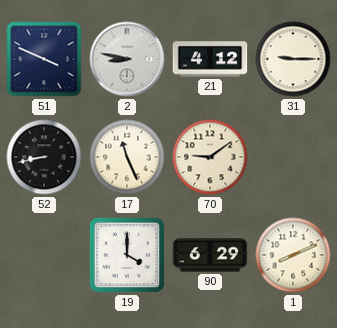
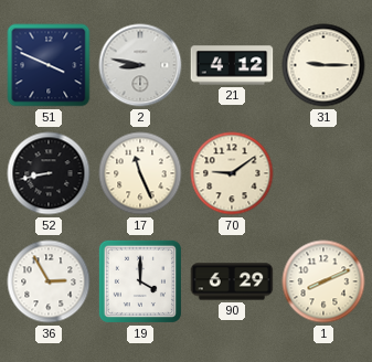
36: none -> 2:55 (49, 281)
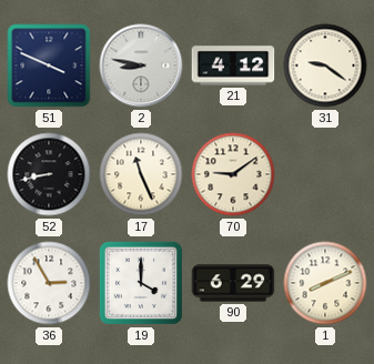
31: 9:15 -> 9:21 (325, 65)
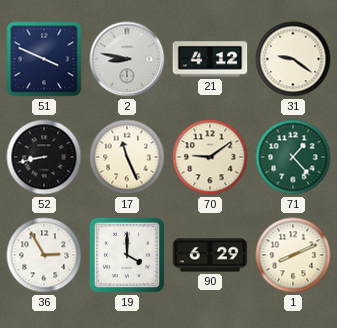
71: none -> 1:23 (293, 157)
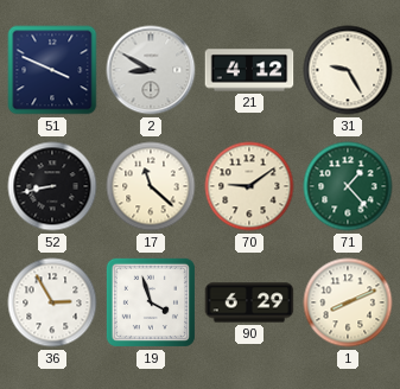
2: 8:47 -> 8:50 (151, 70)
31: 9:21 -> 9:25 (348, 70)
17: 11:26 -> 11:22 (151, 186)
19: 4:00 -> 3:57 (151, 302)
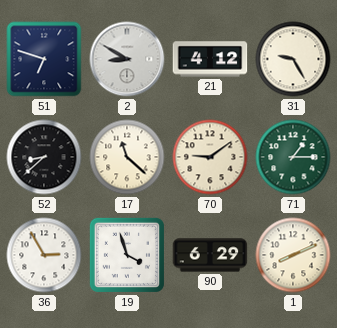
51: 3:49 -> 6:48 (44, 59)
52: 8:43 -> 8:38 (44, 157)
71: 1:23 -> 1:15 (293, 157)
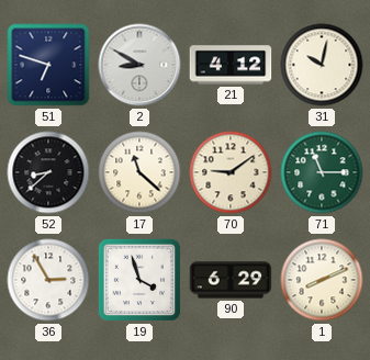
31: 9:25 -> 10:02 (322, 65)
71: 1:15 -> 11:15 (322, 172)
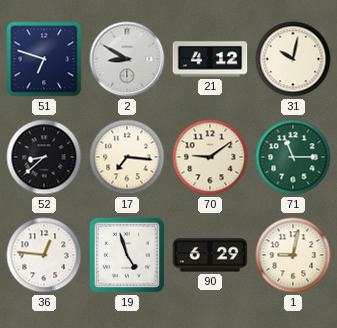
17: 11:22 -> 7:16 (127, 157)
36: 2:55 -> 12:46 (44, 255)
19: 3:57 -> 4:57 (127, 255)
1: 8:11 -> 9:02 (293, 255)
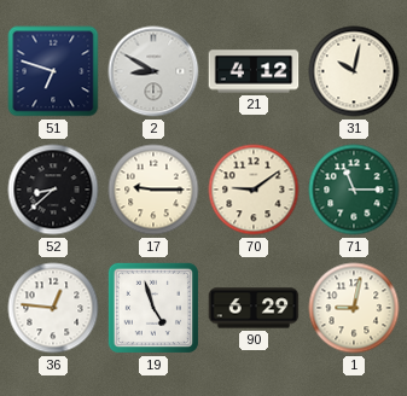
17: 7:16 -> 9:15 (153, 190)
